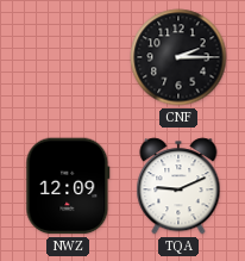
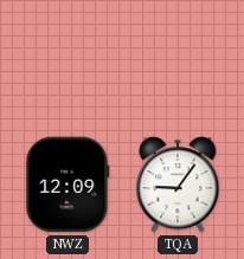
CNF: 2:15 -> none (178, 57)
TQA: 9:11 -> 9:06 (178, 184)
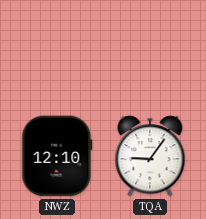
NWZ: 12:09 -> 12:10 (57, 156)
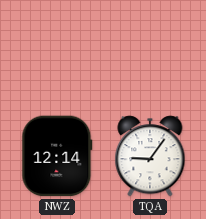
NWZ: 12:10 -> 12:14 (57, 156)
